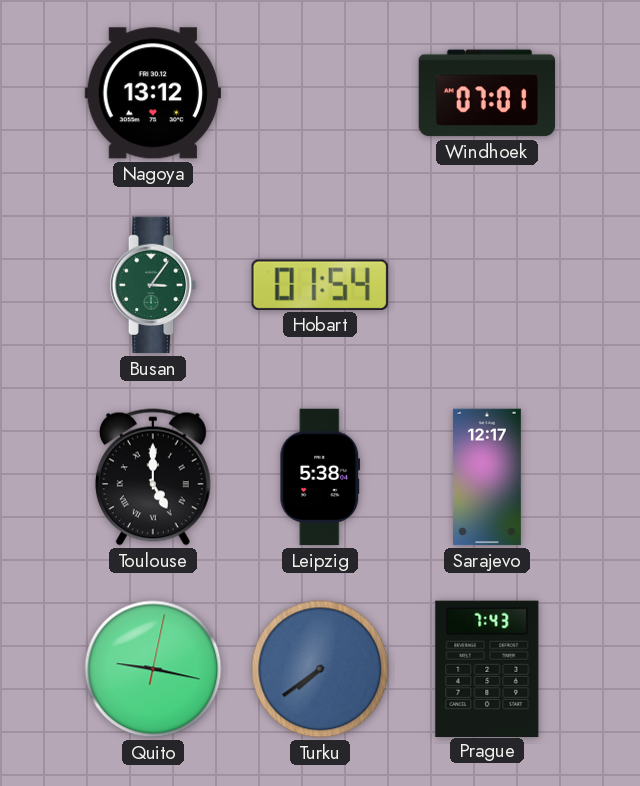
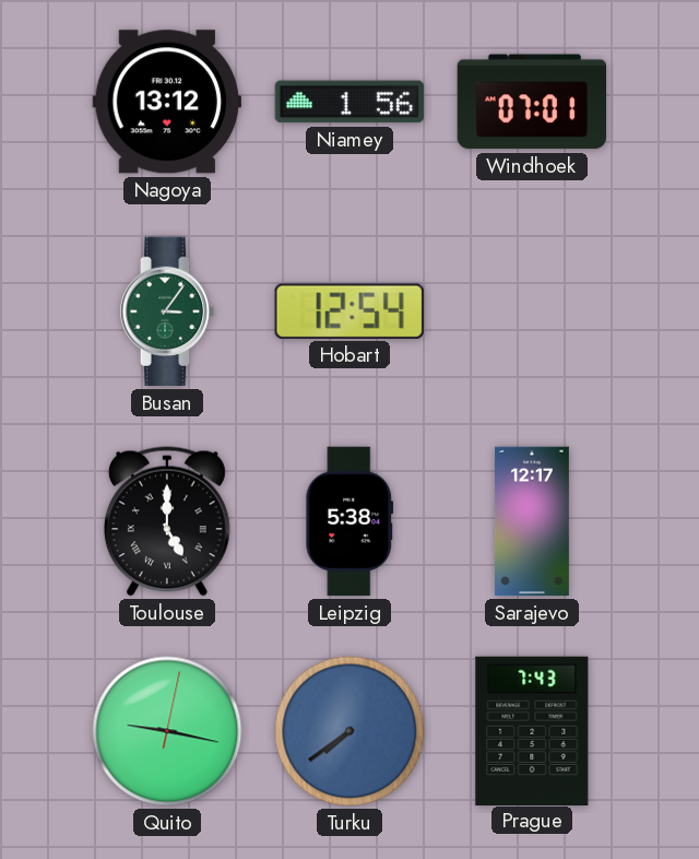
Niamey: none -> 1:56 (349, 102)
Hobart: 01:54 -> 12:54 (349, 311)
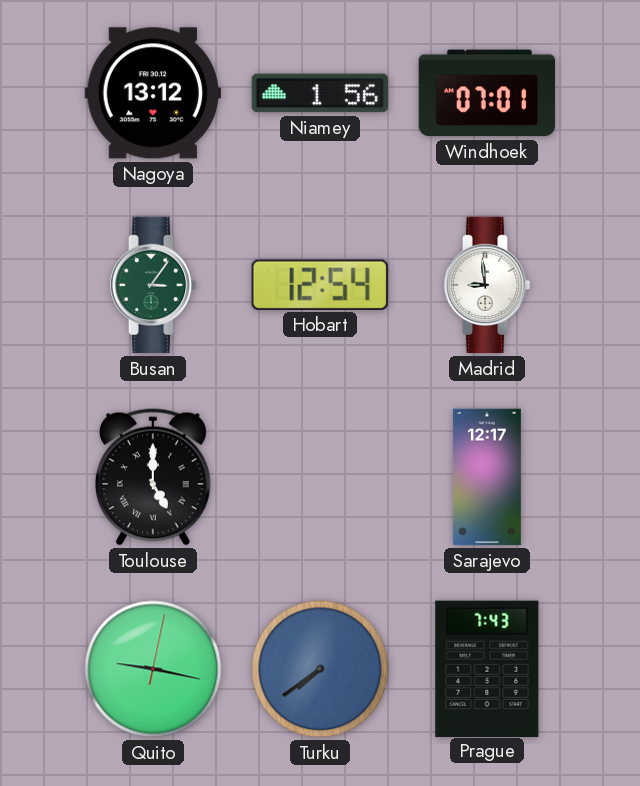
Madrid: none -> 8:59 (487, 285)
Leipzig: 5:38 -> none (349, 521)
